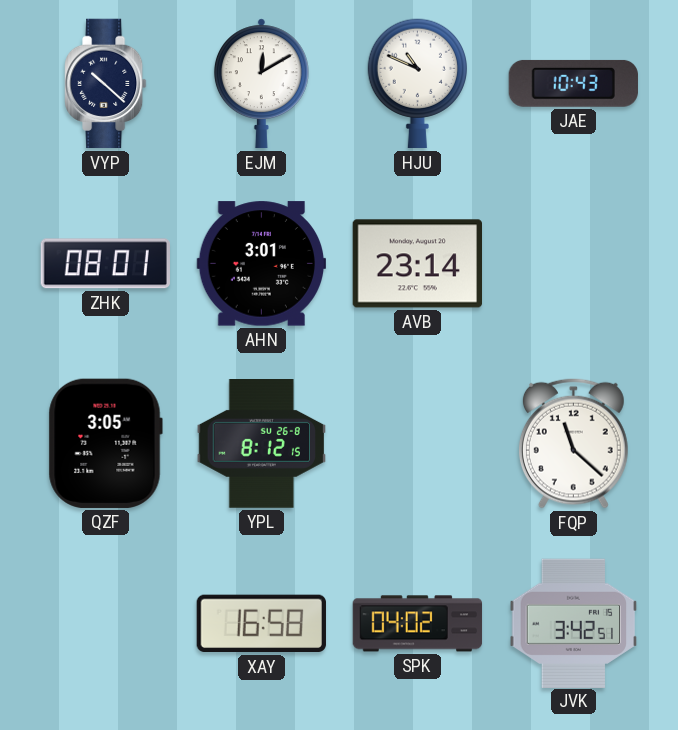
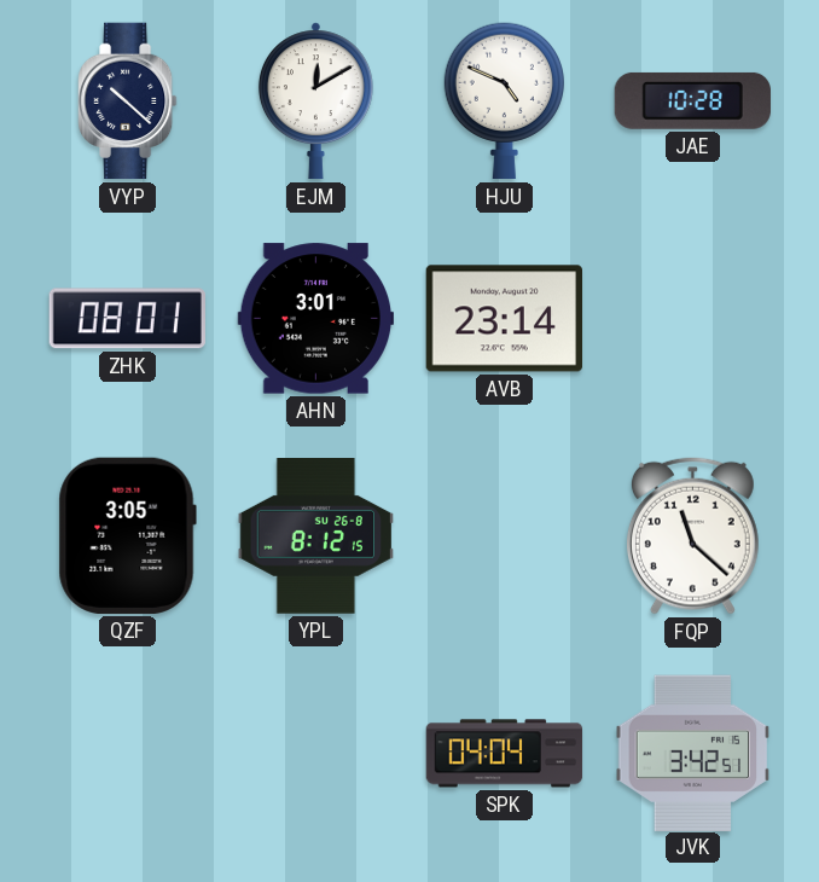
HJU: 10:49 -> 4:49 (504, 101)
JAE: 10:43 -> 10:28 (692, 100)
XAY: 16:58 -> none (261, 624)
SPK: 04:02 -> 04:04 (505, 754)
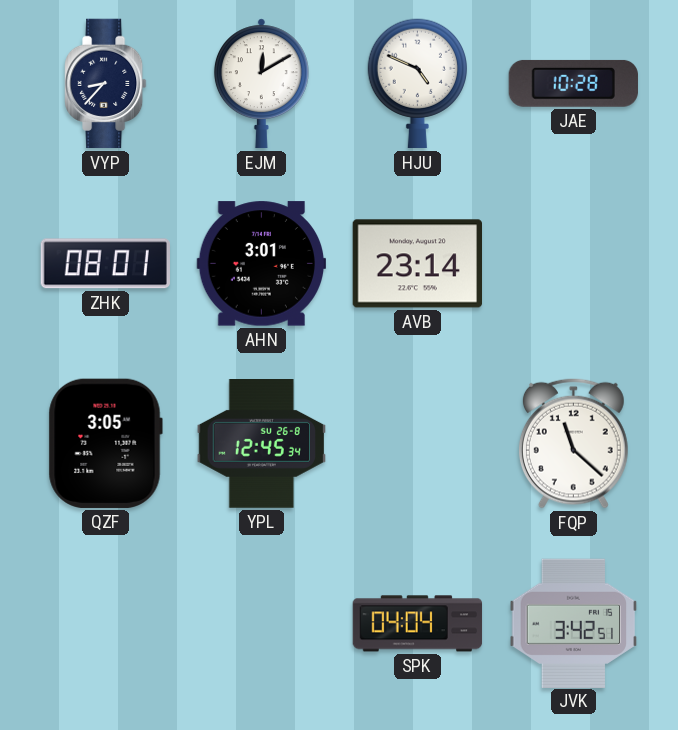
VYP: 10:22 -> 8:37 (106, 84)
YPL: 8:12 -> 12:45 (261, 444)
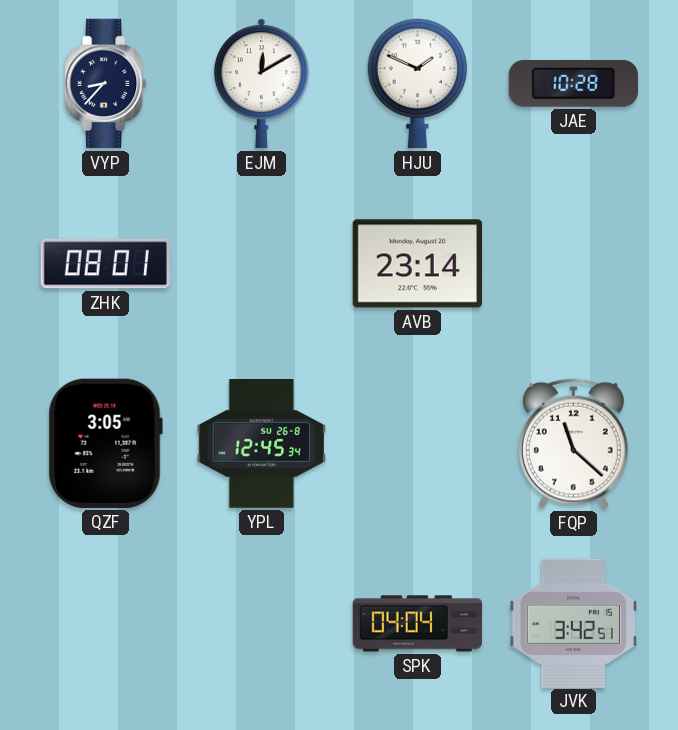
HJU: 4:49 -> 1:49 (417, 84)
AHN: 3:01 -> none (261, 264)
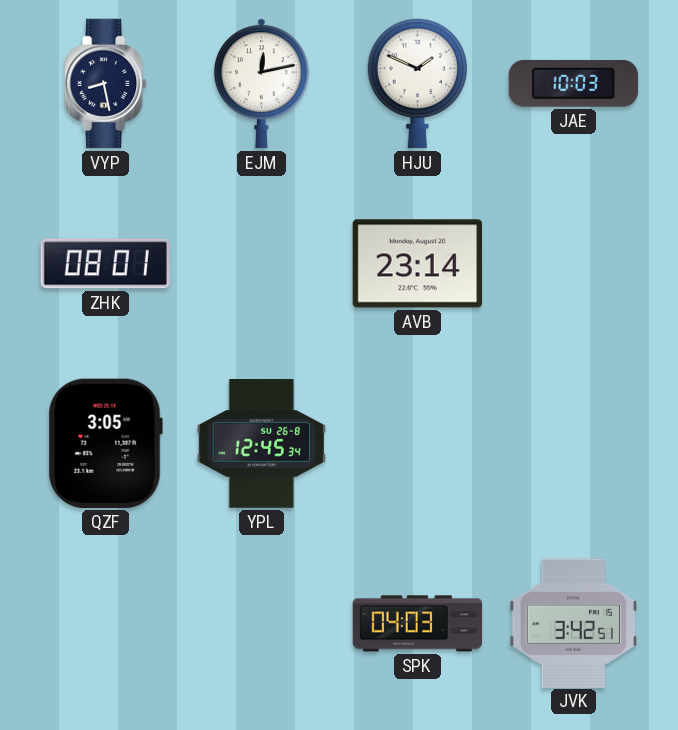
VYP: 8:37 -> 8:28 (106, 84)
EJM: 12:10 -> 12:13 (261, 84)
JAE: 10:28 -> 10:03 (573, 83)
FQP: 11:22 -> none (573, 443)
SPK: 04:04 -> 04:03 (418, 624)
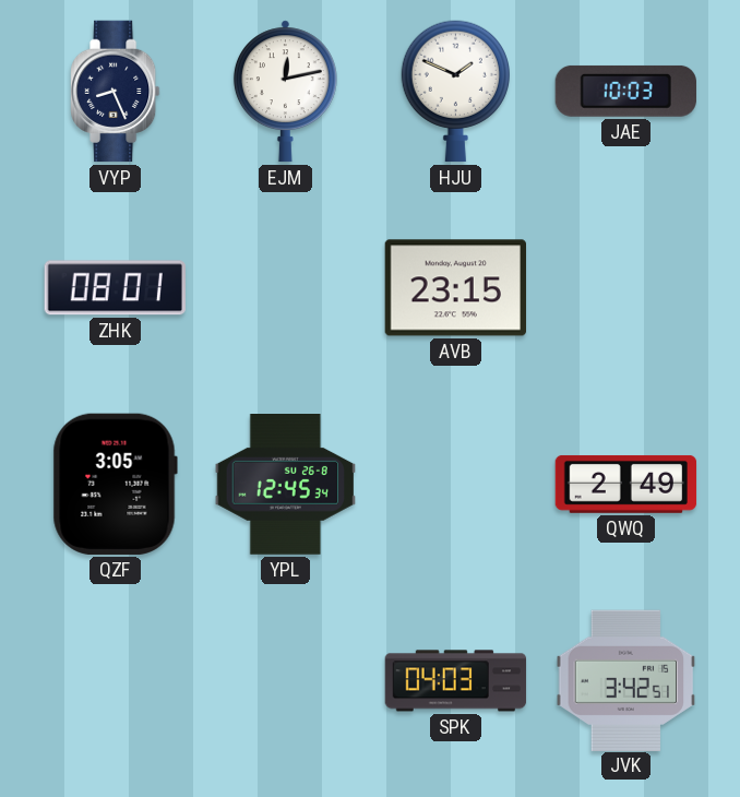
VYP: 8:28 -> 8:26 (116, 92)
AVB: 23:14 -> 23:15 (455, 288)
QWQ: none -> 2:49 (626, 484)
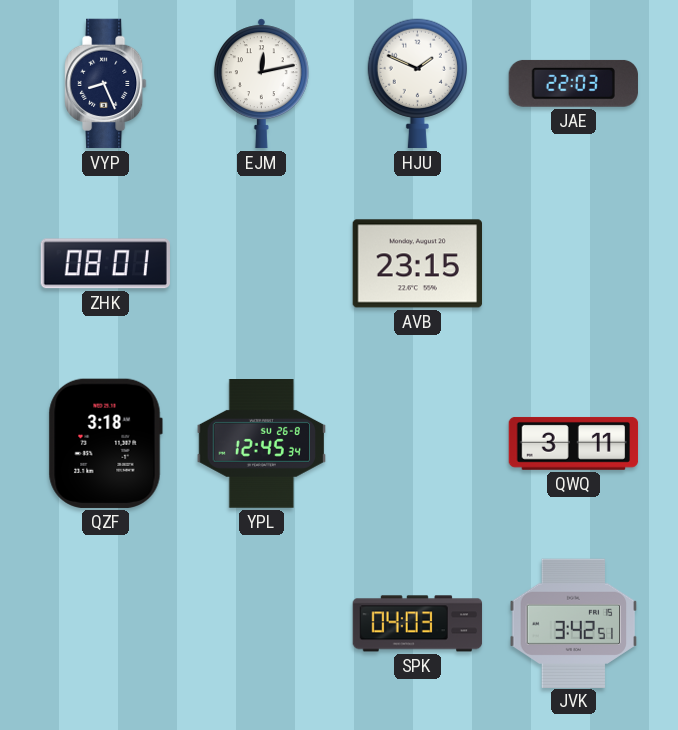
JAE: 10:03 -> 22:03 (573, 83)
QZF: 3:05 -> 3:18 (105, 443)
QWQ: 2:49 -> 3:11 (574, 443)
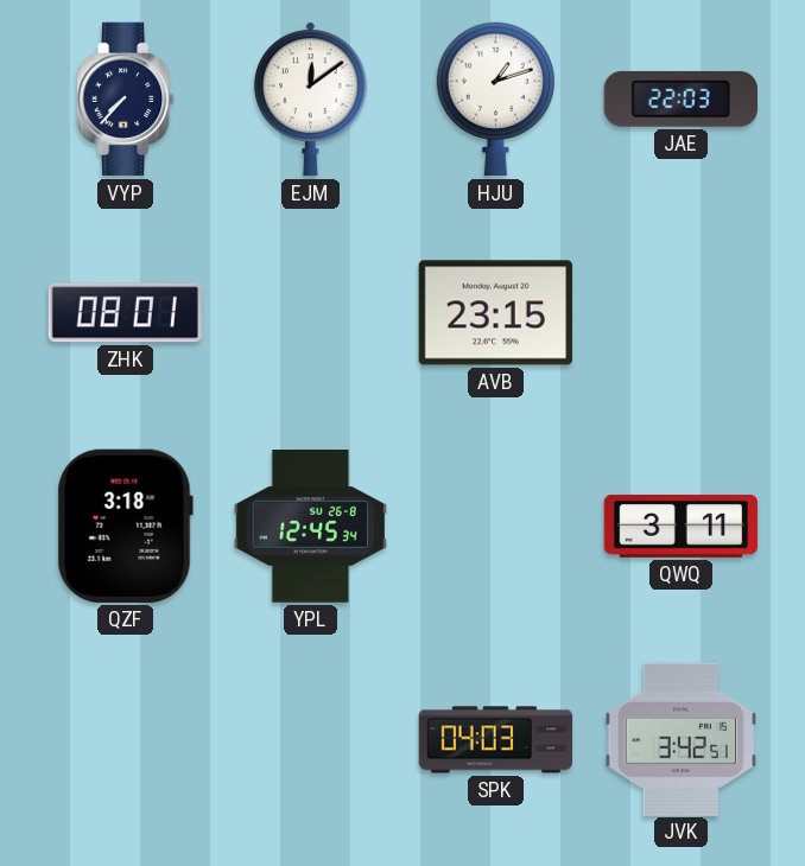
VYP: 8:26 -> 7:37 (126, 100)
EJM: 12:13 -> 12:09 (310, 100)
HJU: 1:49 -> 1:12 (495, 100)
